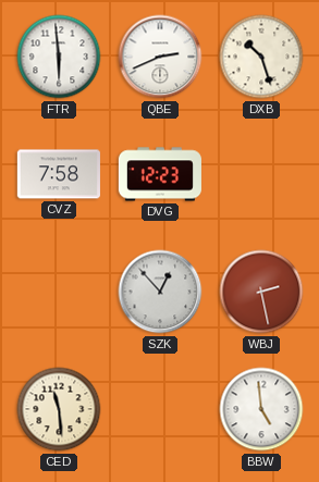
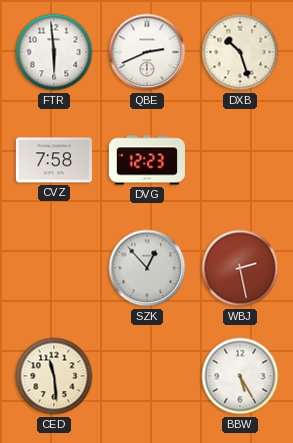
BBW: 4:59 -> 5:25 (240, 376)
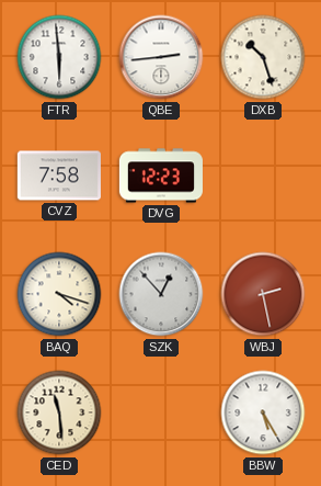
QBE: 2:41 -> 2:44 (161, 57)
BAQ: none -> 4:18 (59, 294)
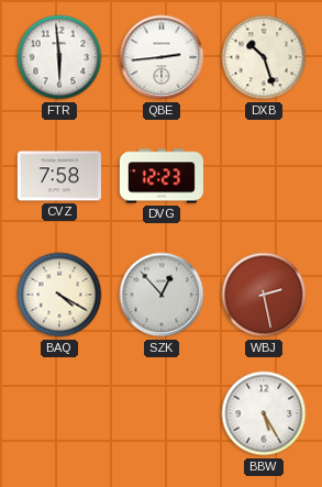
BAQ: 4:18 -> 4:20 (59, 295)
CED: 11:29 -> none (59, 412)
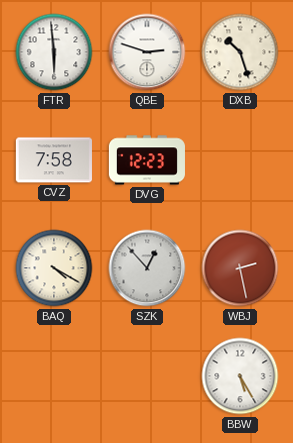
QBE: 2:44 -> 2:48 (147, 52)
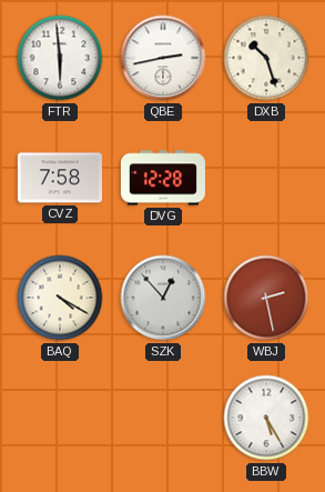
QBE: 2:48 -> 2:43 (163, 58)
DVG: 12:23 -> 12:28 (163, 178)
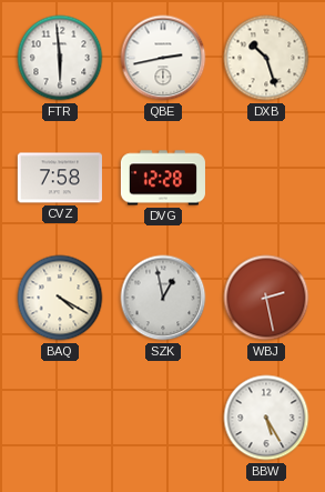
SZK: 12:53 -> 12:58 (163, 298)
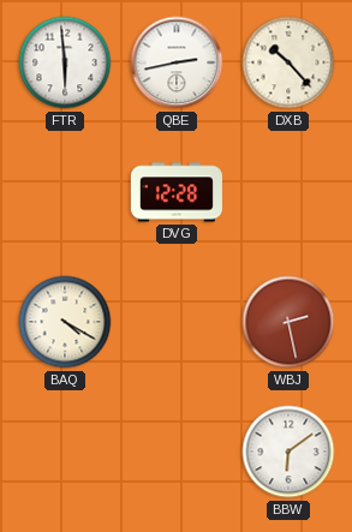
DXB: 10:27 -> 10:23 (288, 62)
CVZ: 7:58 -> none (60, 178)
SZK: 12:58 -> none (163, 298)
BBW: 5:25 -> 6:09 (288, 452)
